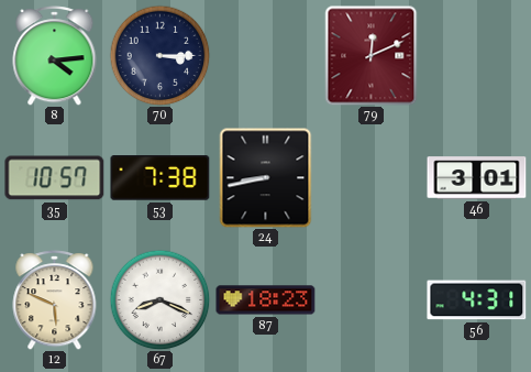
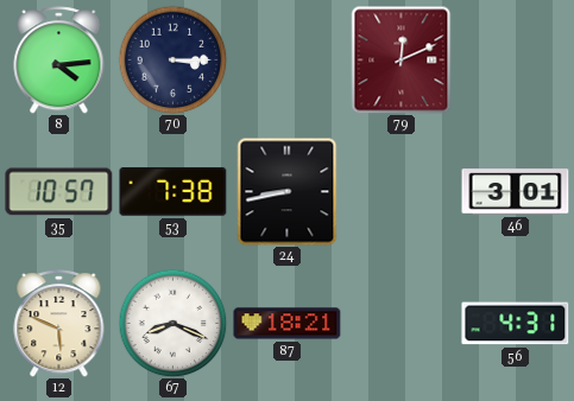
87: 18:23 -> 18:21 (288, 324)
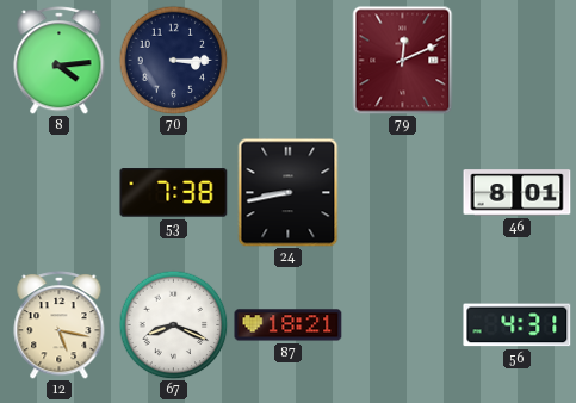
35: 10:57 -> none (59, 192)
46: 3:01 -> 8:01 (518, 193)
12: 5:49 -> 5:17 (60, 325)
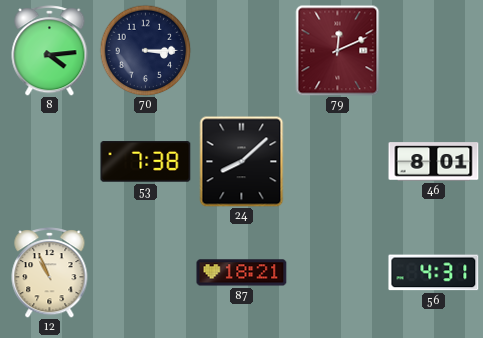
24: 8:43 -> 8:08 (242, 162)
12: 5:17 -> 10:56 (50, 273)
67: 8:19 -> none (173, 324)
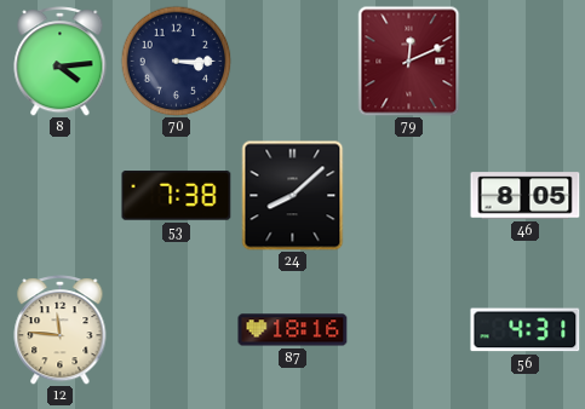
46: 8:01 -> 8:05 (526, 196)
12: 10:56 -> 11:46 (61, 330)
87: 18:21 -> 18:16 (293, 330)
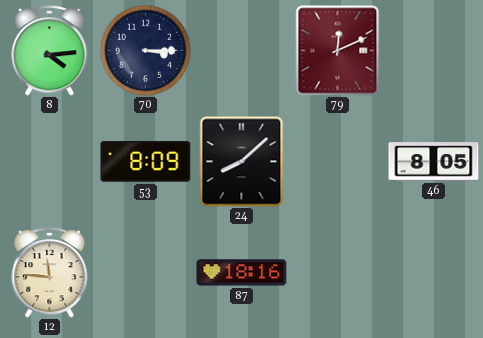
53: 7:38 -> 8:09 (146, 162)
56: 4:31 -> none (526, 330)
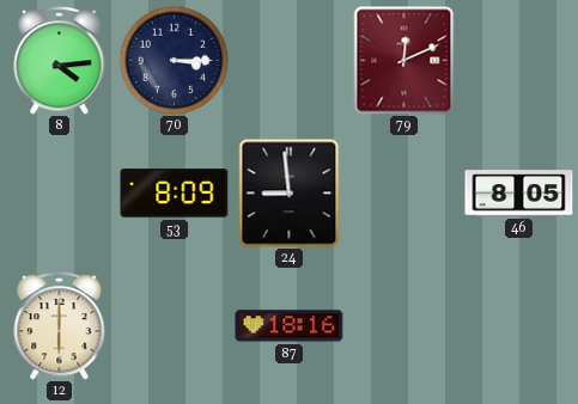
24: 8:08 -> 8:59 (290, 194)
12: 11:46 -> 6:00 (60, 326)
